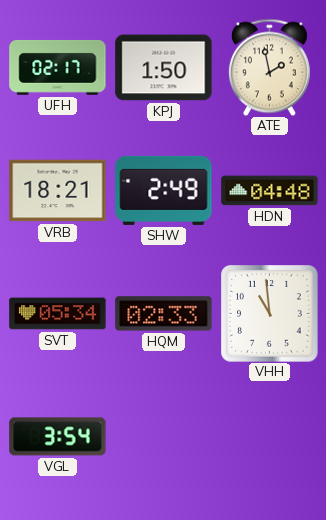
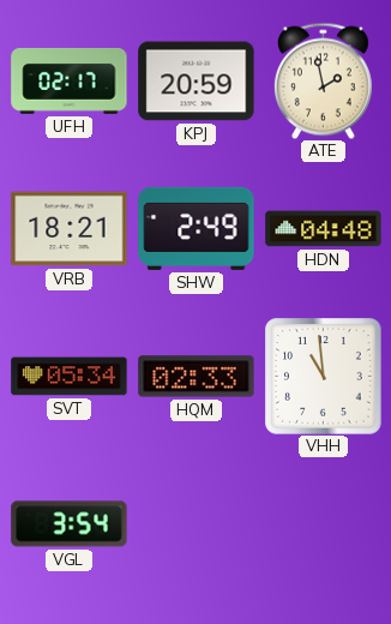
KPJ: 1:50 -> 20:59 (197, 82)
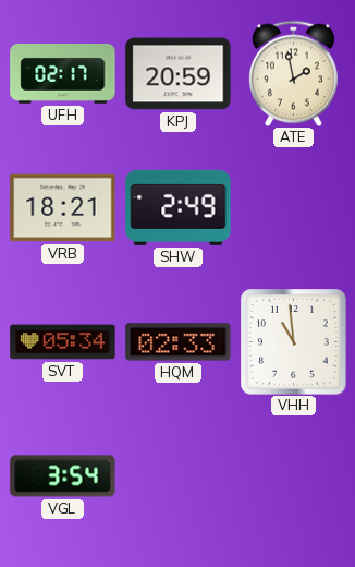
HDN: 04:48 -> none (324, 229)
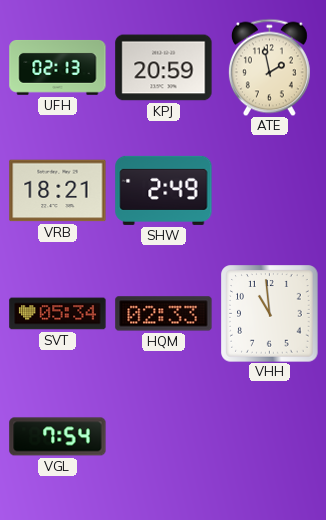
UFH: 02:17 -> 02:13 (58, 67)
VGL: 3:54 -> 7:54 (58, 437)
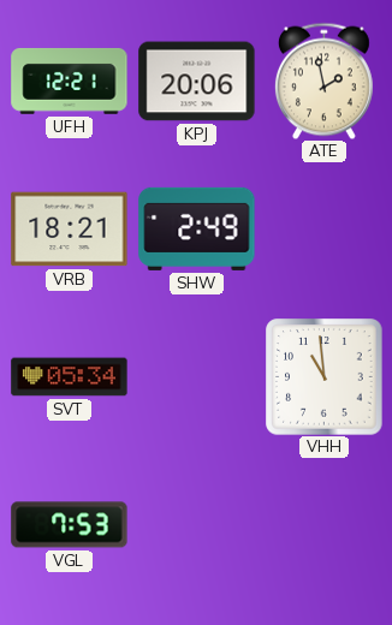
UFH: 02:13 -> 12:21 (70, 81)
KPJ: 20:59 -> 20:06 (197, 82)
HQM: 02:33 -> none (164, 314)
VGL: 7:54 -> 7:53 (70, 525)
